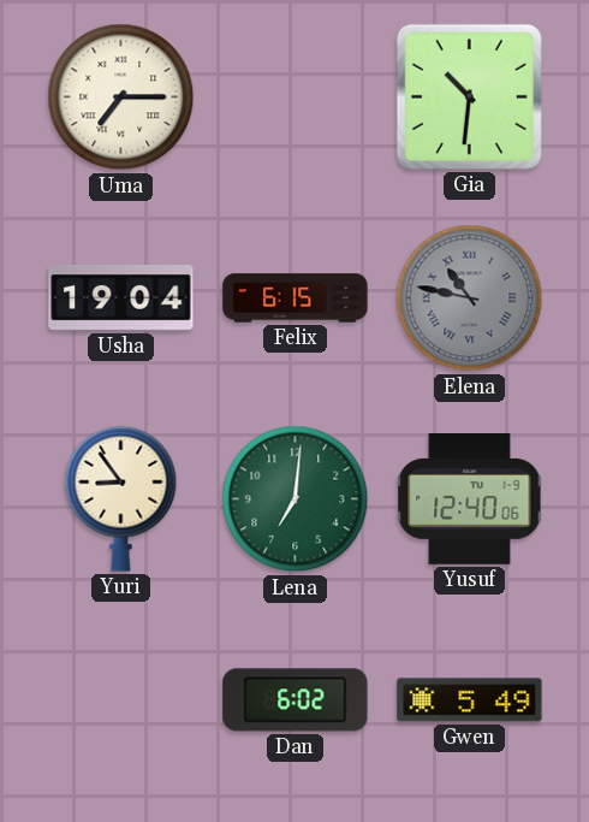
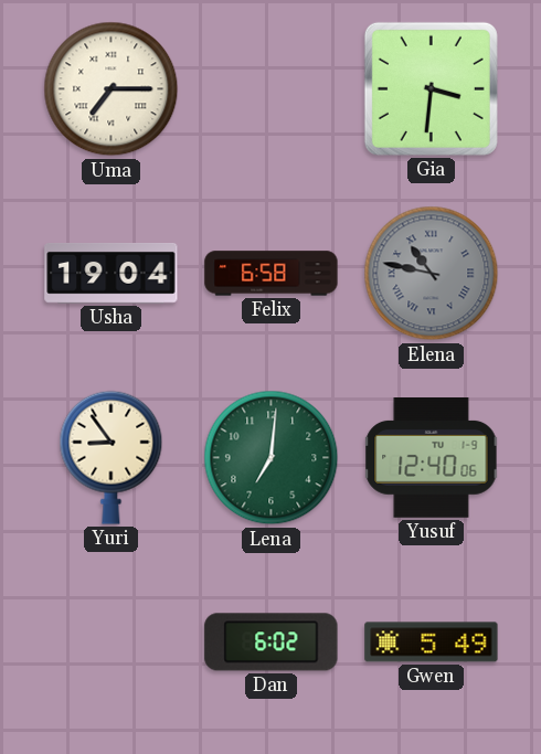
Gia: 10:31 -> 3:31 (431, 88)
Felix: 6:15 -> 6:58 (272, 274)
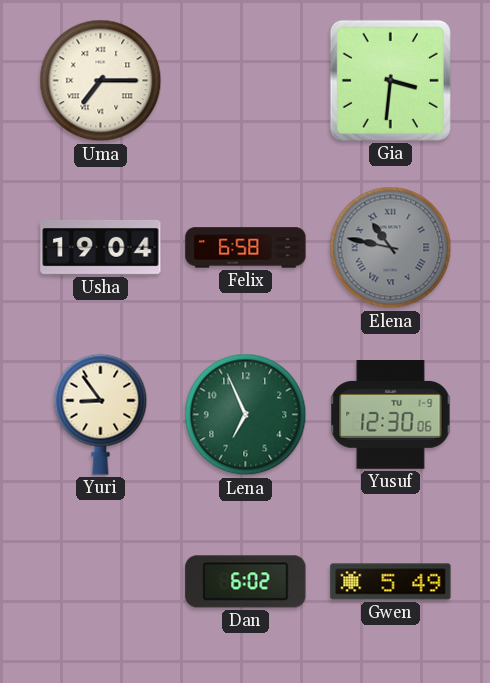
Lena: 7:01 -> 6:56 (246, 415)
Yusuf: 12:40 -> 12:30 (391, 415)
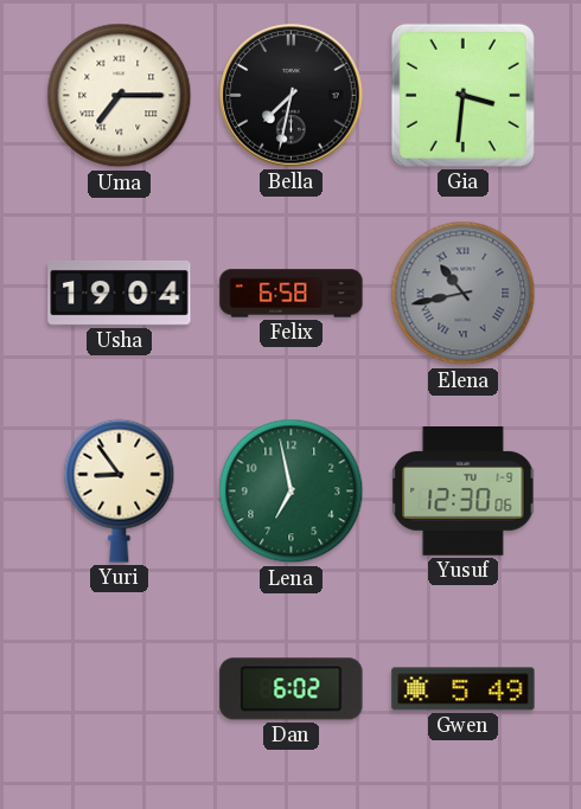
Bella: none -> 7:32 (292, 96)
Elena: 10:47 -> 10:43 (464, 294)
Lena: 6:56 -> 6:58 (292, 492)
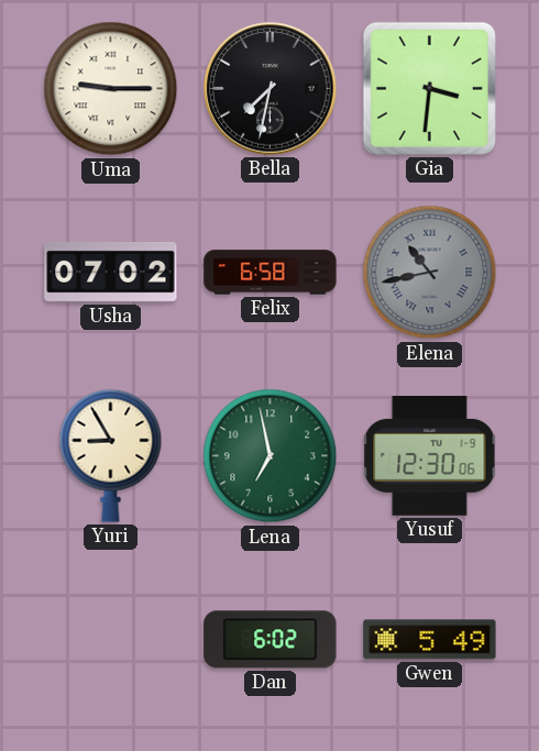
Uma: 7:15 -> 9:15 (111, 89)
Usha: 19:04 -> 07:02 (111, 273)
Yuri: 8:54 -> 8:55 (111, 455)
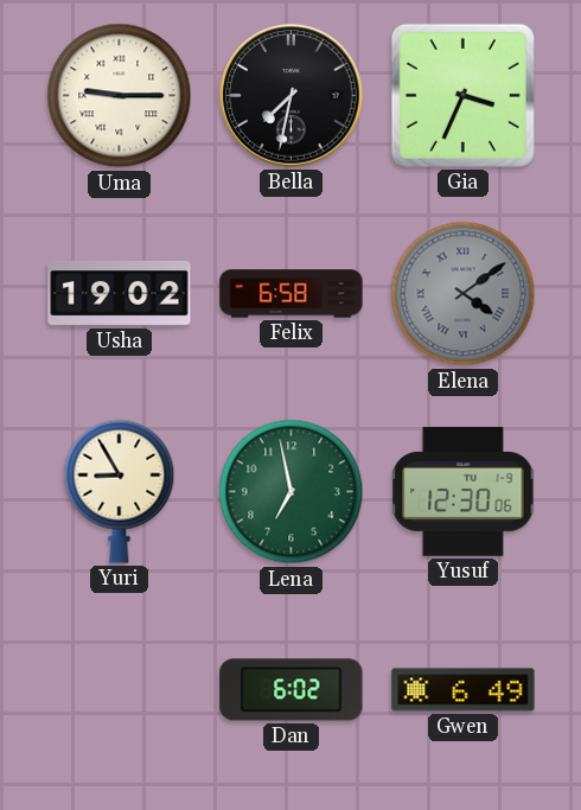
Gia: 3:31 -> 3:34 (462, 95)
Usha: 07:02 -> 19:02 (120, 294)
Elena: 10:43 -> 4:09 (464, 294)
Gwen: 5:49 -> 6:49 (464, 690)
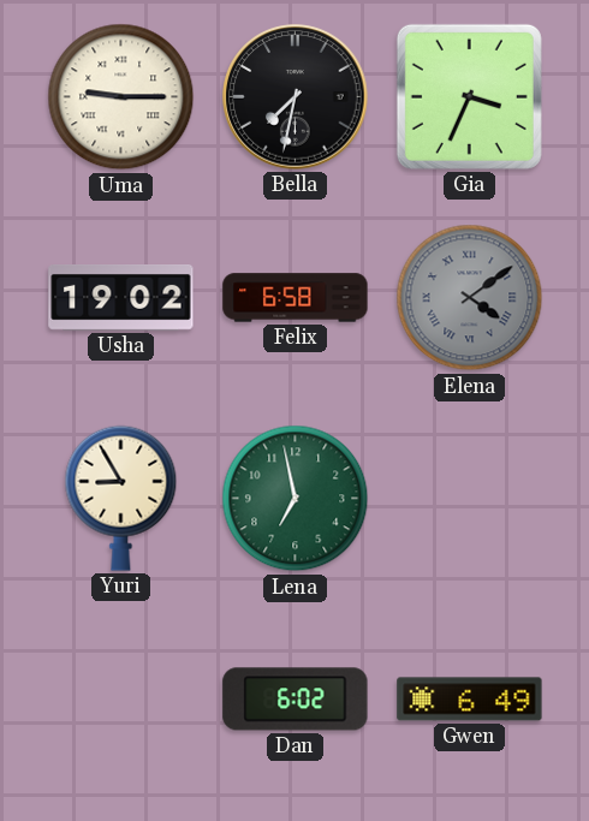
Yusuf: 12:30 -> none (464, 492)
